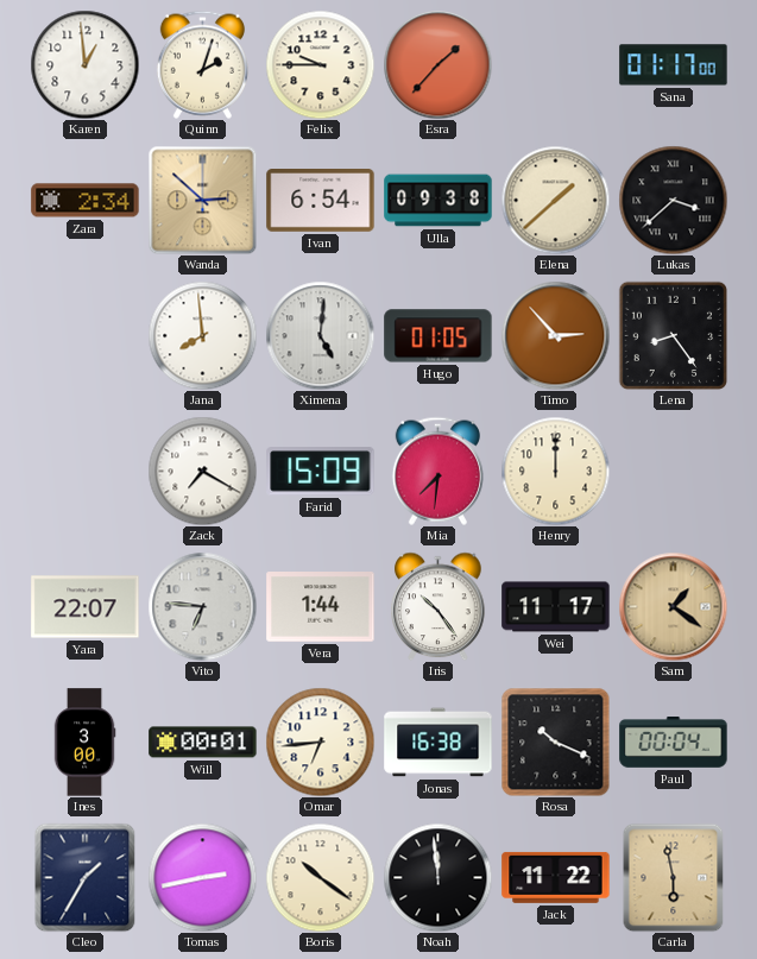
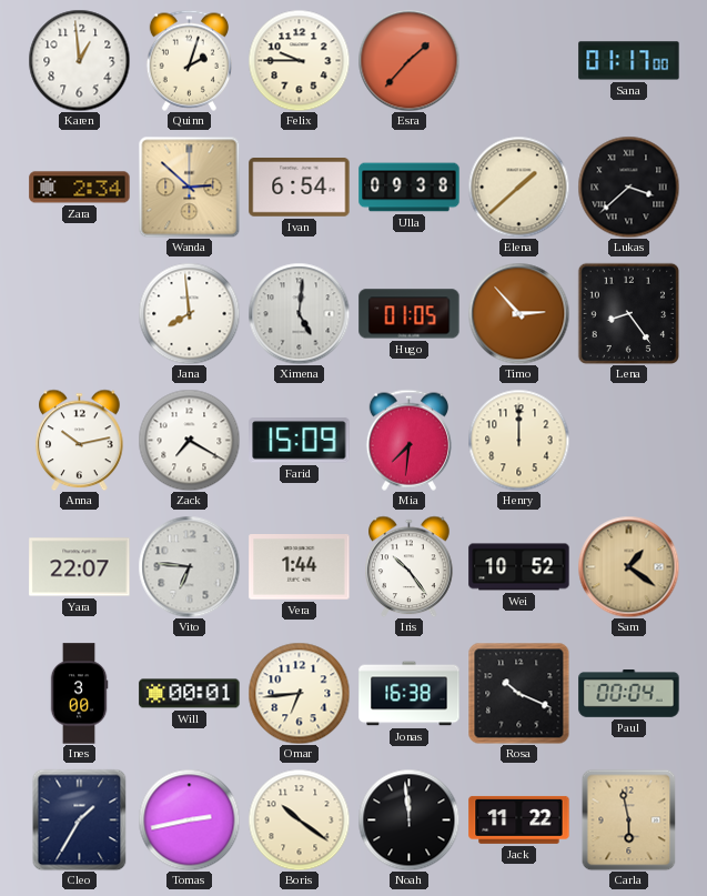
Anna: none -> 10:13 (80, 440)
Wei: 11:17 -> 10:52 (519, 567)
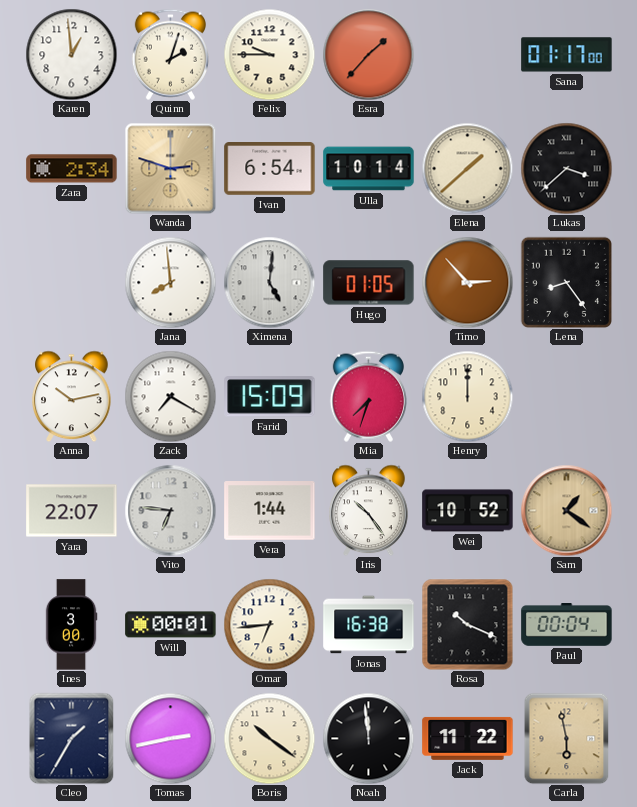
Wanda: 2:52 -> 2:48 (170, 168)
Ulla: 09:38 -> 10:14 (369, 169)
Mia: 7:31 -> 7:33 (368, 396)
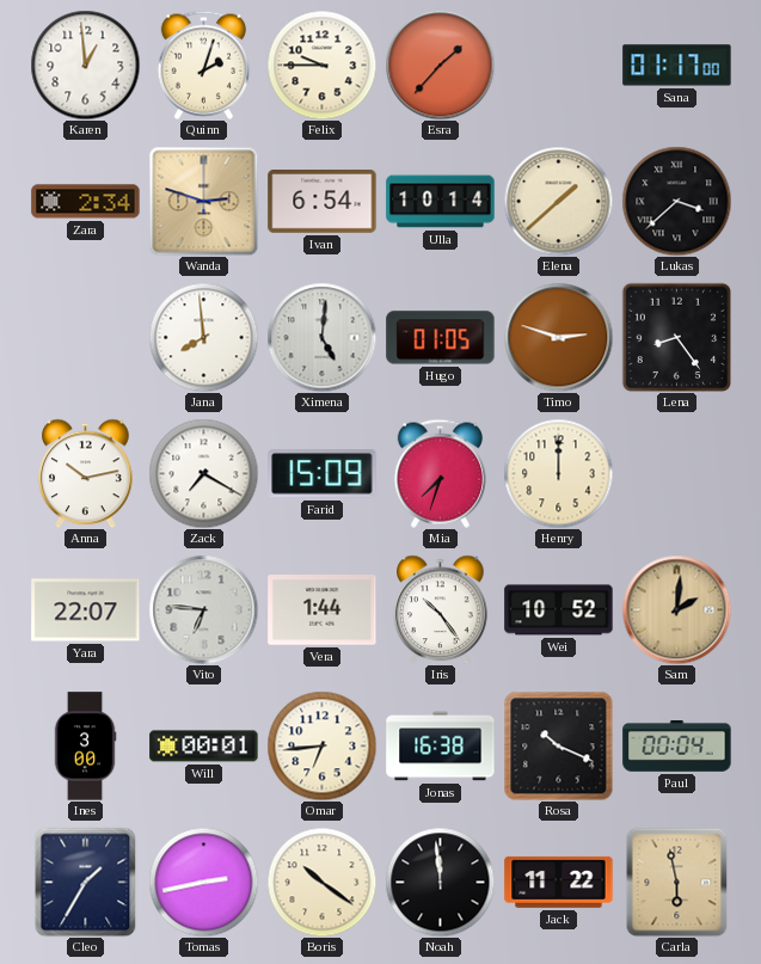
Timo: 2:53 -> 2:48 (558, 337)
Sam: 1:21 -> 2:01 (676, 609)
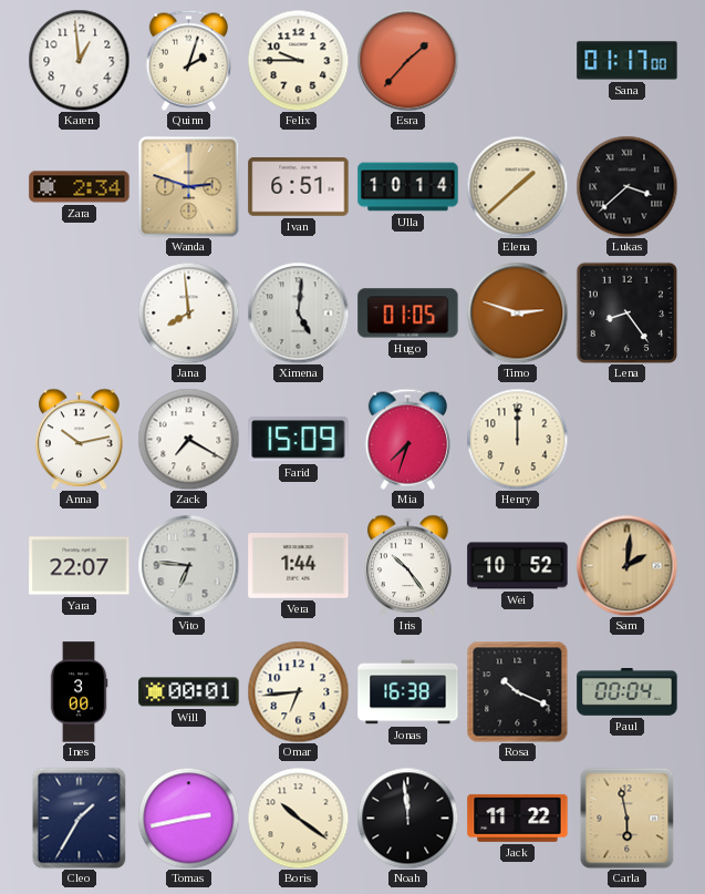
Ivan: 6:54 -> 6:51 (299, 187)
